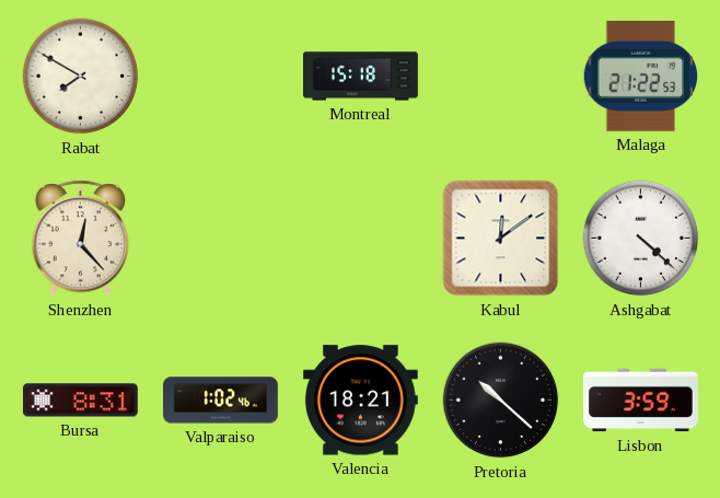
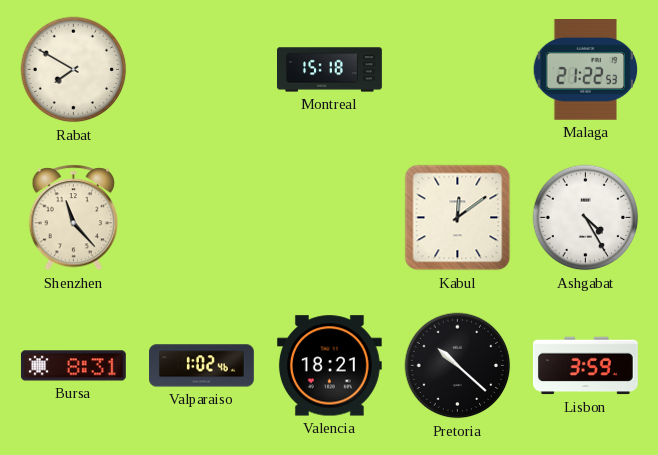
Shenzhen: 12:23 -> 11:23 (74, 218)
Ashgabat: 4:22 -> 4:25 (586, 218)
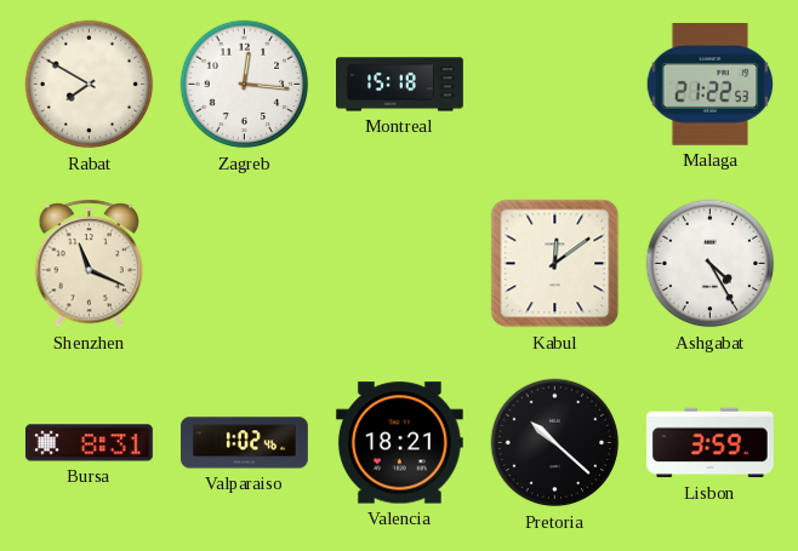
Zagreb: none -> 12:16 (245, 85)
Shenzhen: 11:23 -> 11:19 (90, 264)
